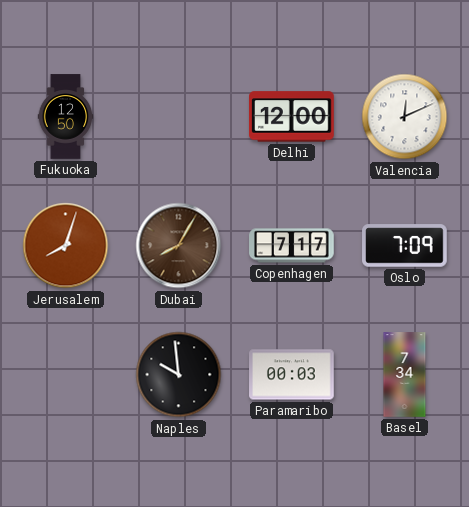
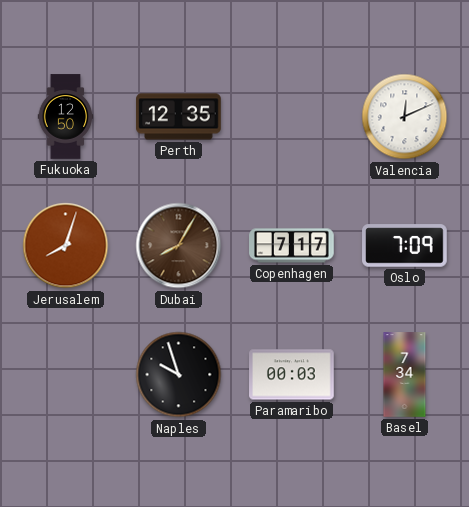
Perth: none -> 12:35 (179, 117)
Delhi: 12:00 -> none (292, 117)
Naples: 9:59 -> 9:57 (179, 375)
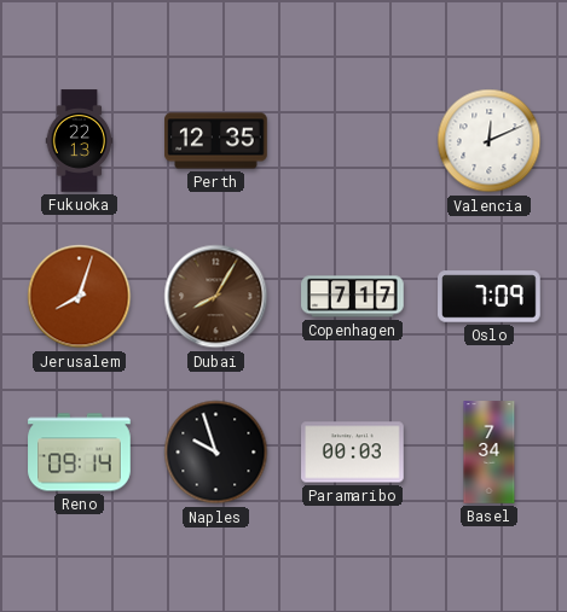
Fukuoka: 12:50 -> 22:13 (80, 141)
Reno: none -> 09:14 (80, 453)
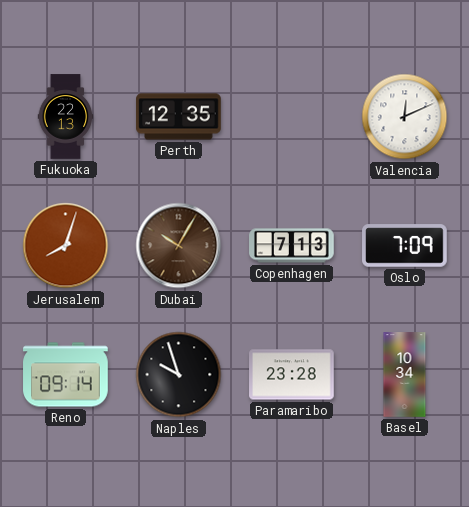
Dubai: 8:05 -> 10:05 (179, 246)
Copenhagen: 7:17 -> 7:13 (292, 246)
Paramaribo: 00:03 -> 23:28 (292, 375)
Basel: 7:34 -> 10:34 (405, 375)
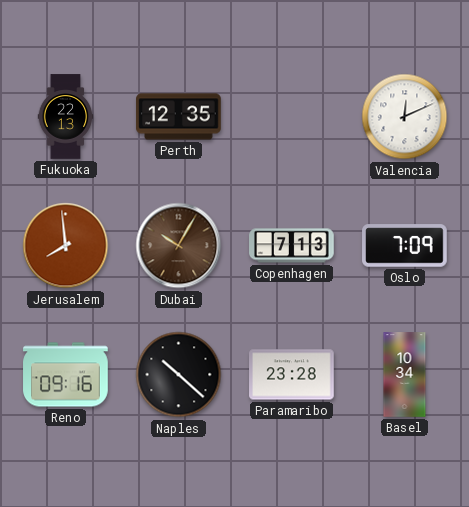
Jerusalem: 8:03 -> 7:59 (66, 246)
Reno: 09:14 -> 09:16 (66, 375)
Naples: 9:57 -> 10:22 (179, 375)
